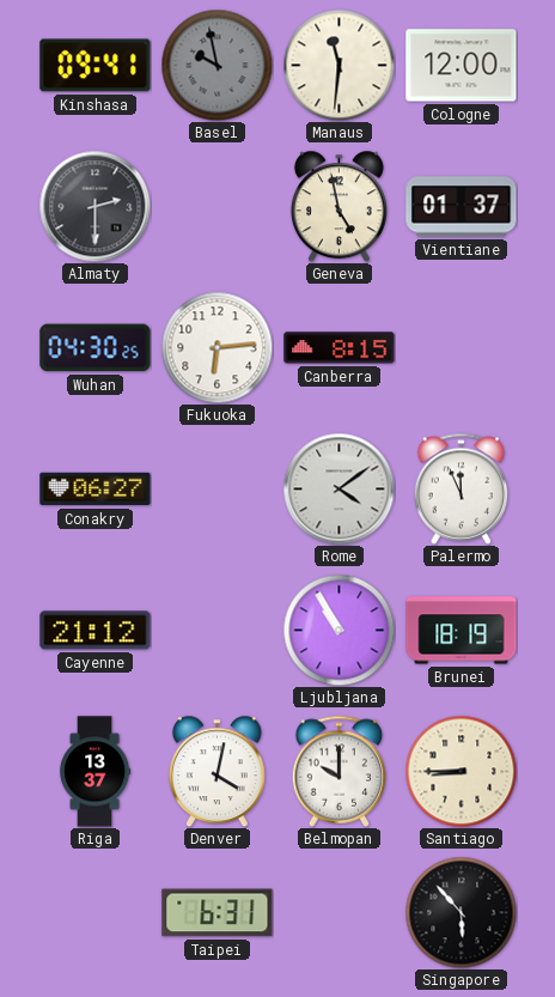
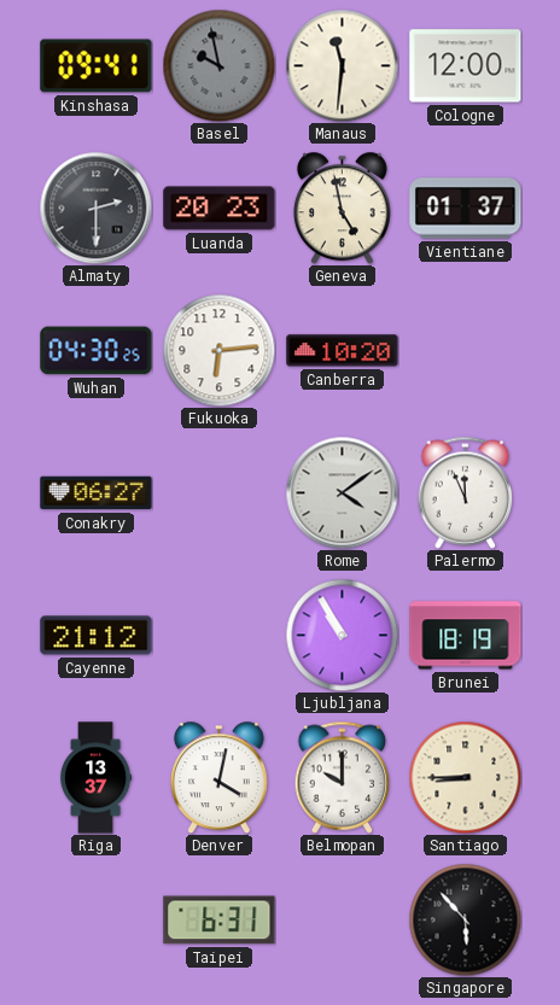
Luanda: none -> 20:23 (220, 209)
Canberra: 8:15 -> 10:20 (343, 351)
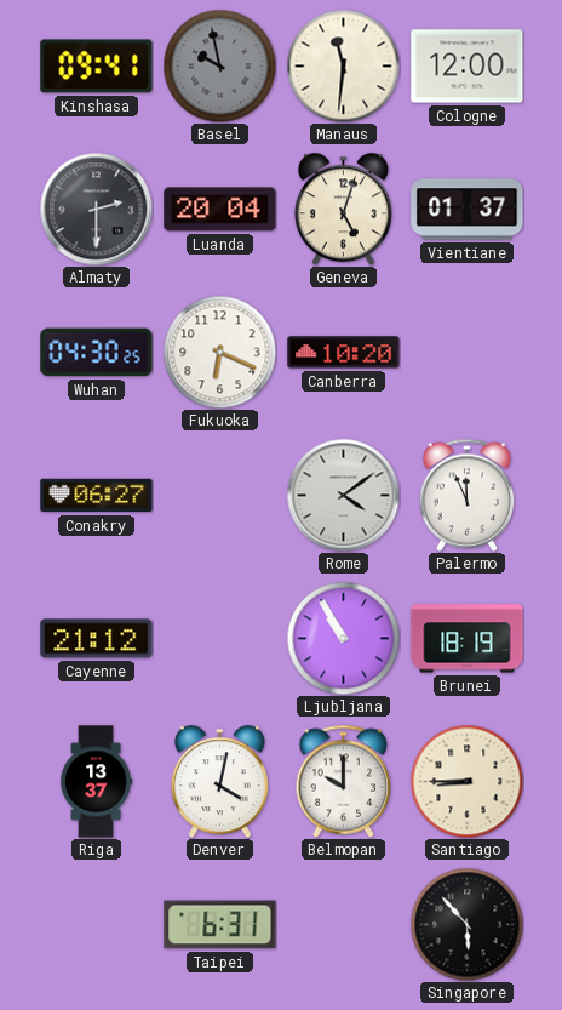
Luanda: 20:23 -> 20:04 (220, 210)
Geneva: 4:58 -> 5:03 (343, 209)
Fukuoka: 6:14 -> 6:19 (219, 352)
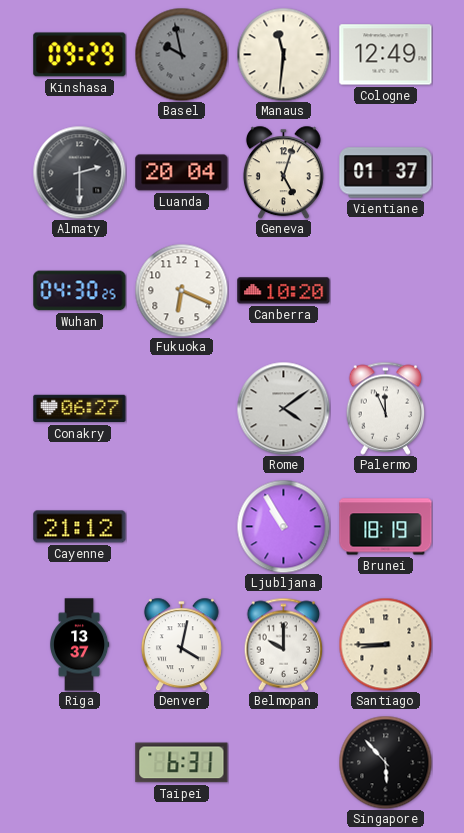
Kinshasa: 09:41 -> 09:29 (80, 55)
Cologne: 12:00 -> 12:49 (386, 55)
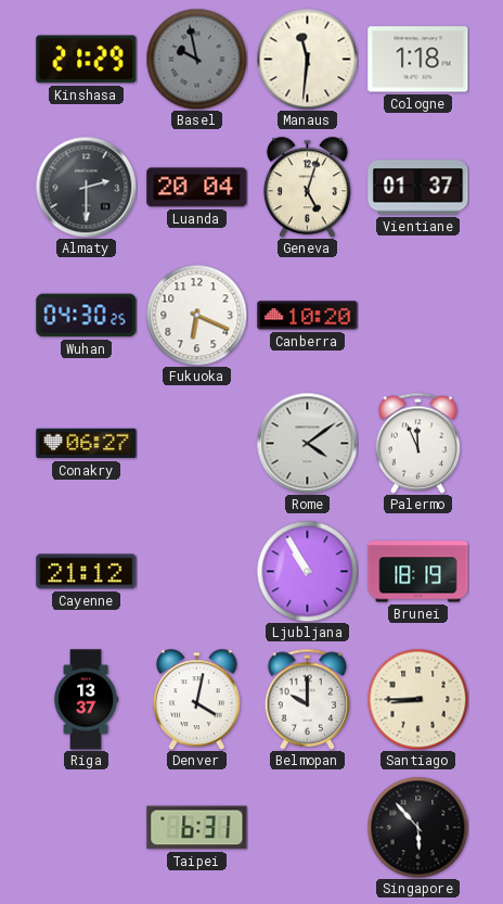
Kinshasa: 09:29 -> 21:29 (87, 60)
Cologne: 12:49 -> 1:18 (418, 60)
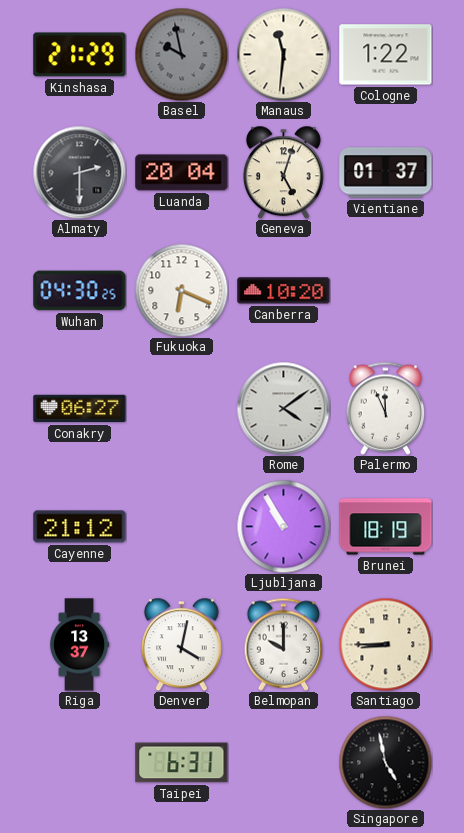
Cologne: 1:18 -> 1:22 (386, 55)
Singapore: 5:53 -> 4:58 (385, 762)
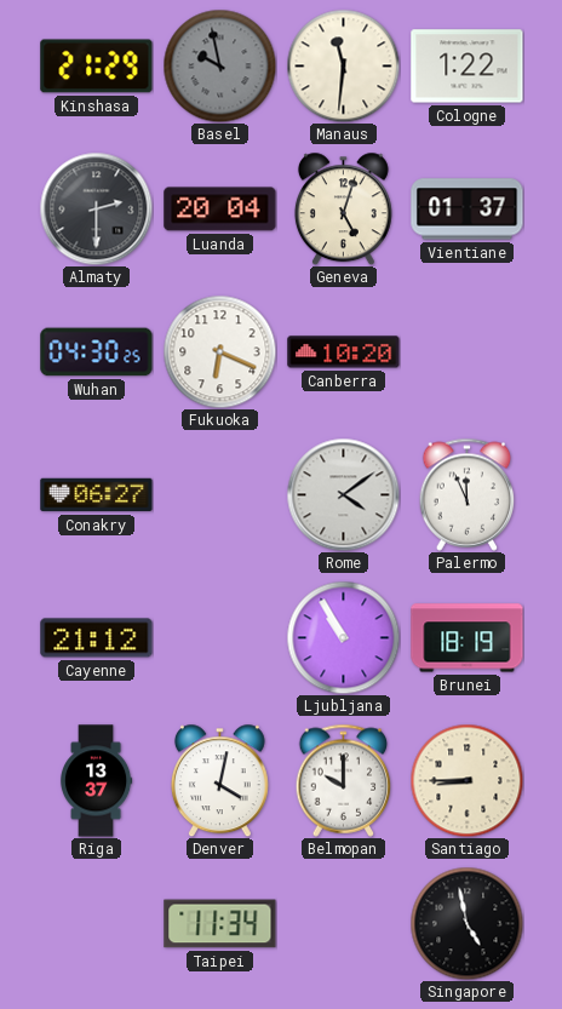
Taipei: 6:31 -> 11:34 (220, 924)
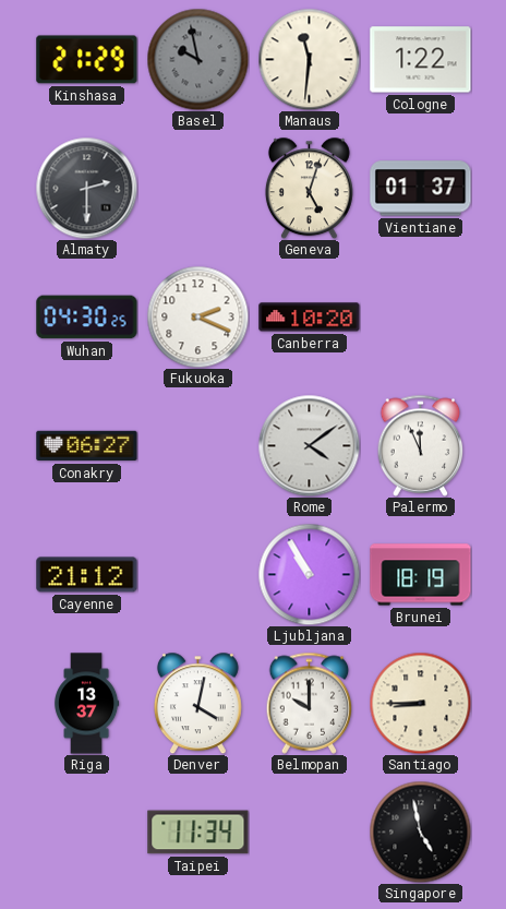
Luanda: 20:04 -> none (220, 210)
Fukuoka: 6:19 -> 2:19 (197, 316)
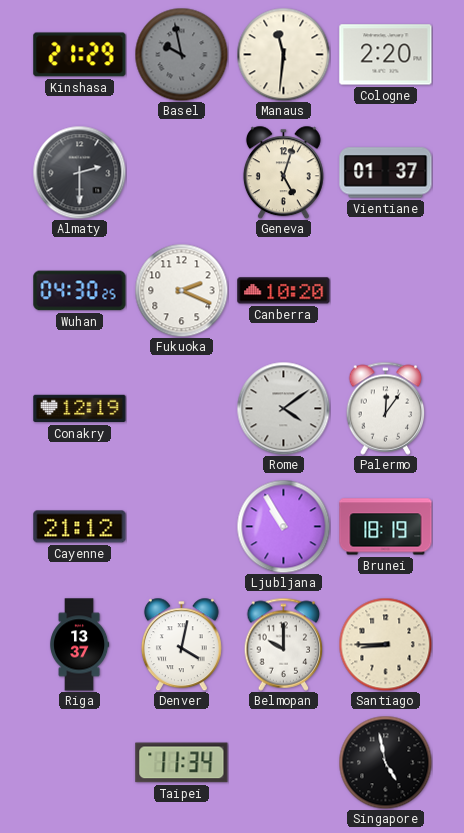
Cologne: 1:22 -> 2:20 (386, 55)
Conakry: 06:27 -> 12:19 (80, 409)
Palermo: 11:56 -> 12:06 (386, 408)
